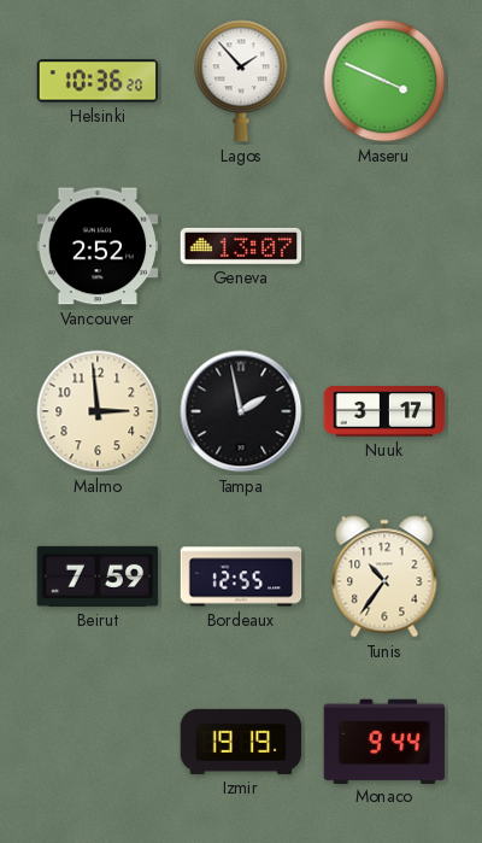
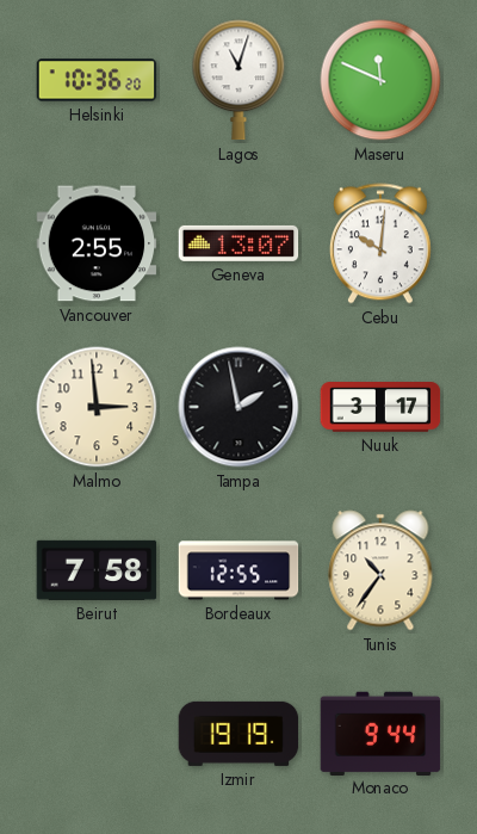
Lagos: 1:53 -> 11:03 (238, 80)
Maseru: 3:49 -> 11:49 (380, 80)
Vancouver: 2:52 -> 2:55 (97, 243)
Cebu: none -> 10:01 (380, 243)
Beirut: 7:59 -> 7:58 (97, 570)
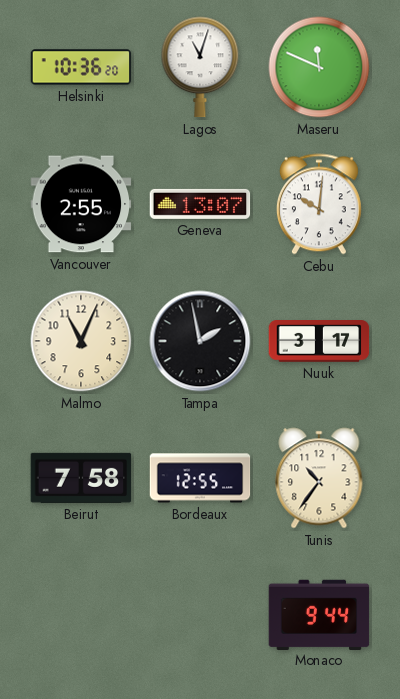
Malmo: 2:59 -> 11:04 (81, 341)
Izmir: 19:19 -> none (238, 734)
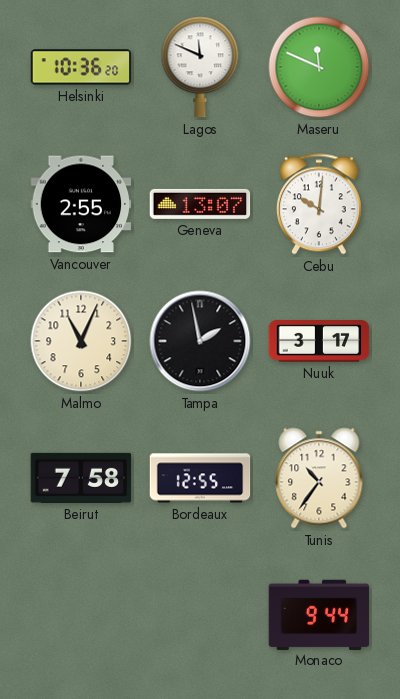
Lagos: 11:03 -> 11:49 (200, 67)
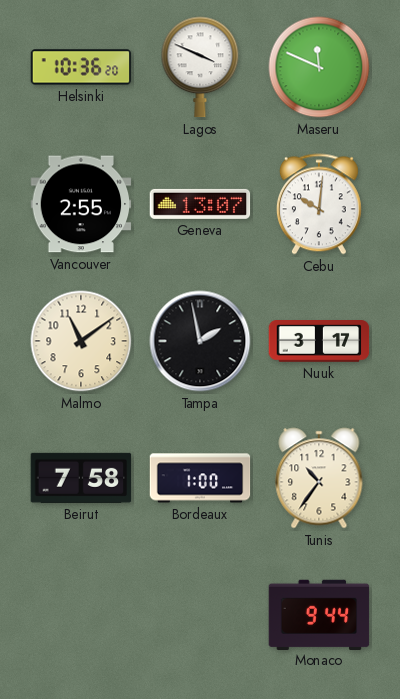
Lagos: 11:49 -> 3:49 (200, 67)
Malmo: 11:04 -> 11:09 (81, 341)
Bordeaux: 12:55 -> 1:00 (200, 478)
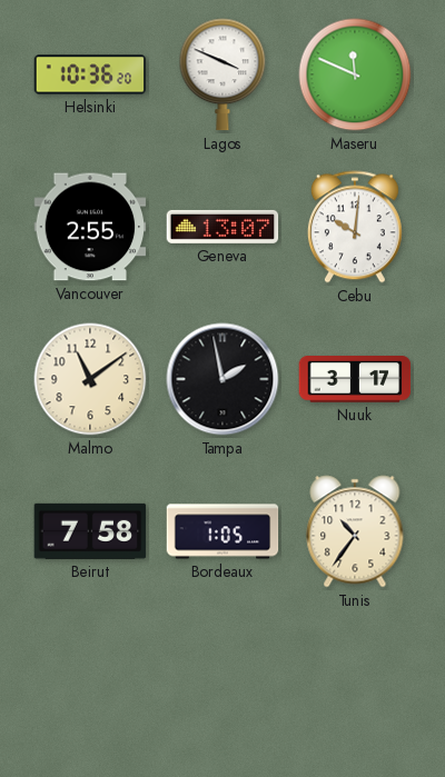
Bordeaux: 1:00 -> 1:05 (222, 531)
Monaco: 9:44 -> none (319, 614)
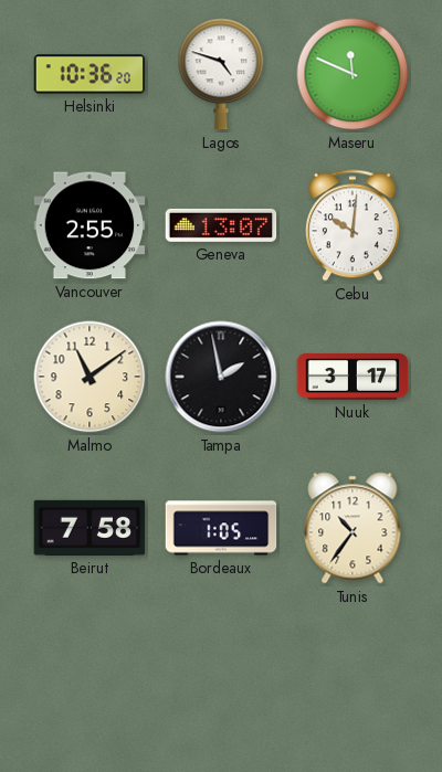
Lagos: 3:49 -> 4:48 (221, 74)
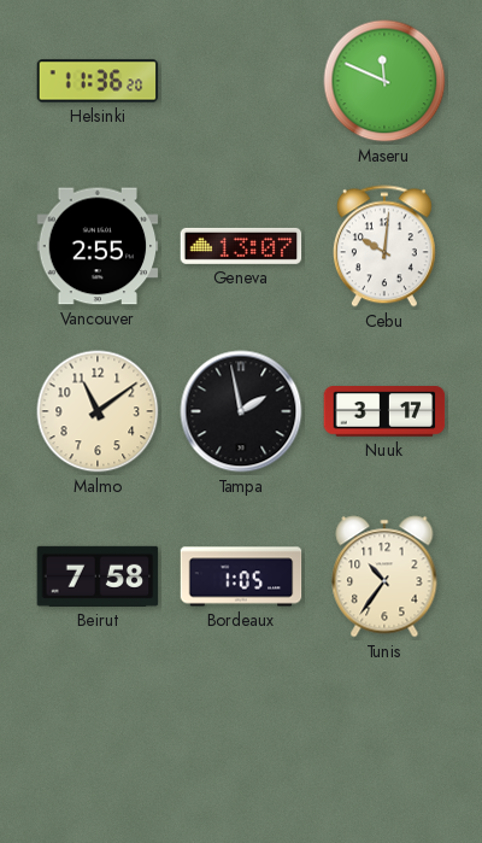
Helsinki: 10:36 -> 11:36 (98, 81)
Lagos: 4:48 -> none (221, 74)
